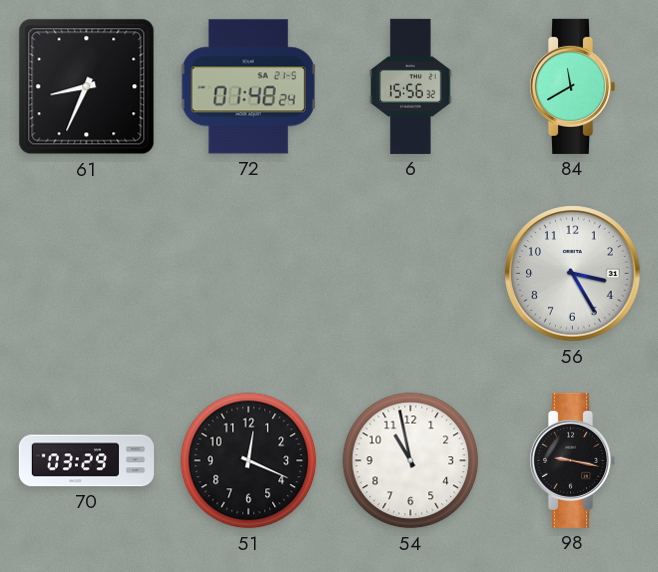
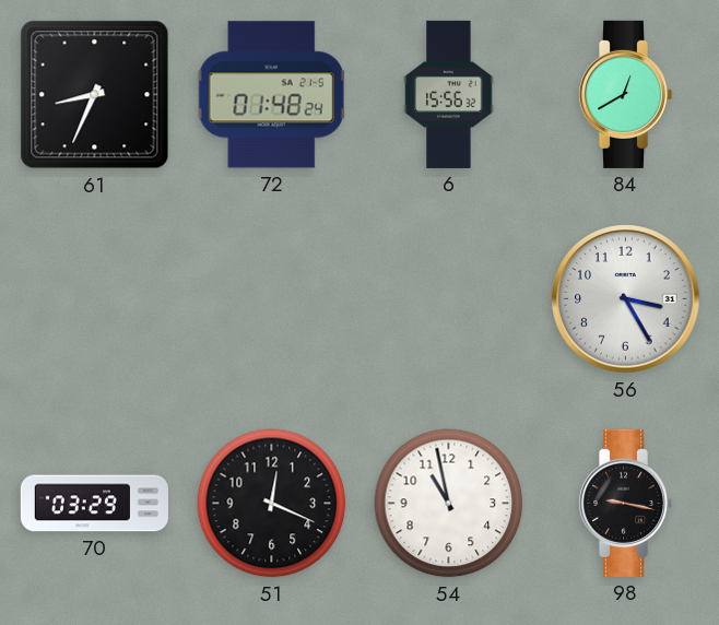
84: 11:40 -> 12:40 (626, 94)
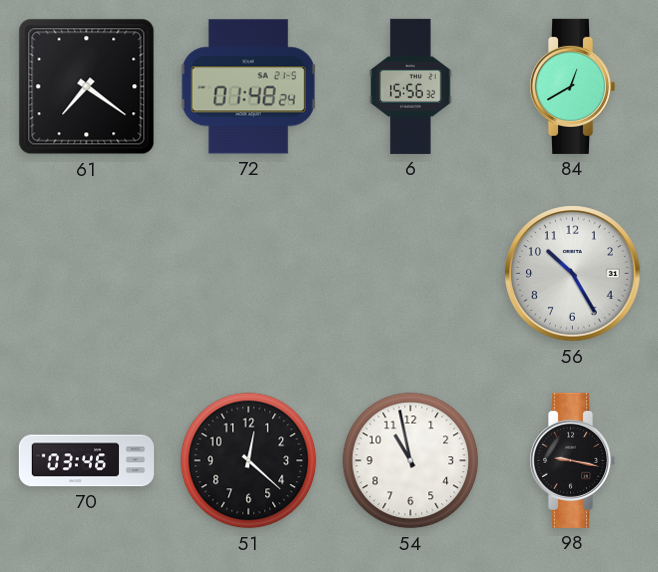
61: 8:34 -> 7:21 (87, 87)
56: 3:25 -> 10:25 (573, 274)
70: 03:29 -> 03:46 (86, 461)
51: 12:19 -> 12:22 (249, 461)
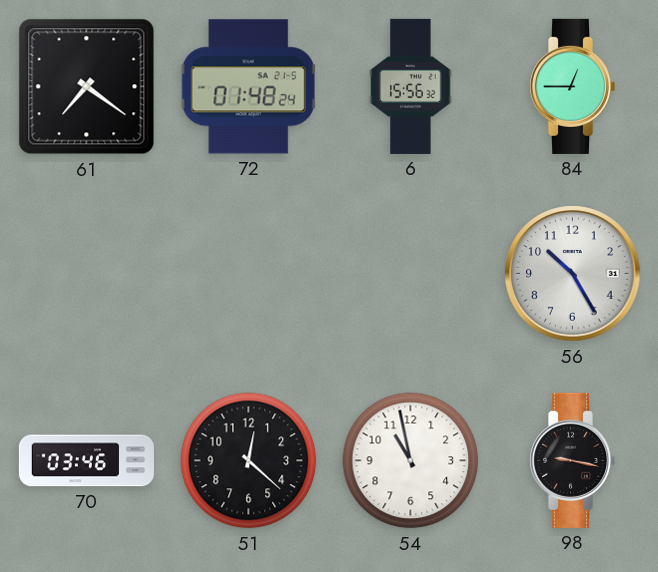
84: 12:40 -> 12:45 (573, 86)
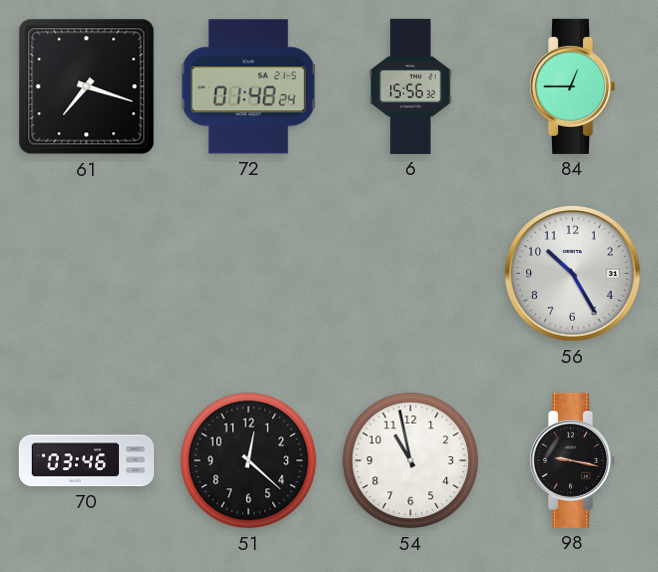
61: 7:21 -> 7:18 (87, 87)
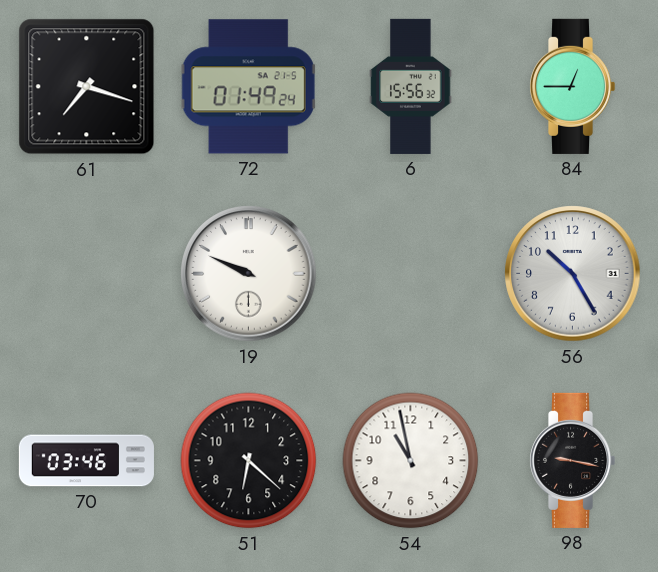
72: 01:48 -> 01:49 (249, 87)
19: none -> 9:49 (249, 274)
51: 12:22 -> 6:22 (249, 461)
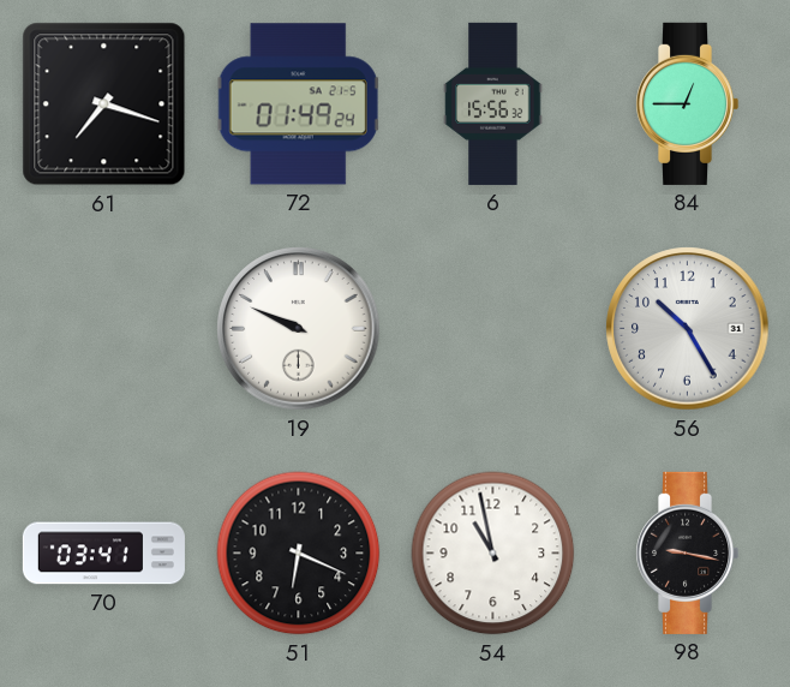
70: 03:46 -> 03:41 (103, 554)
51: 6:22 -> 6:19 (299, 554)
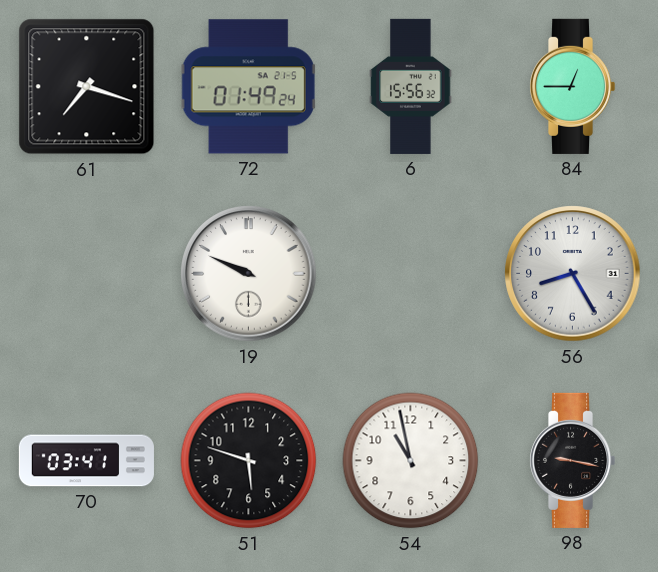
56: 10:25 -> 8:25 (573, 274)
51: 6:19 -> 5:48 (249, 461)
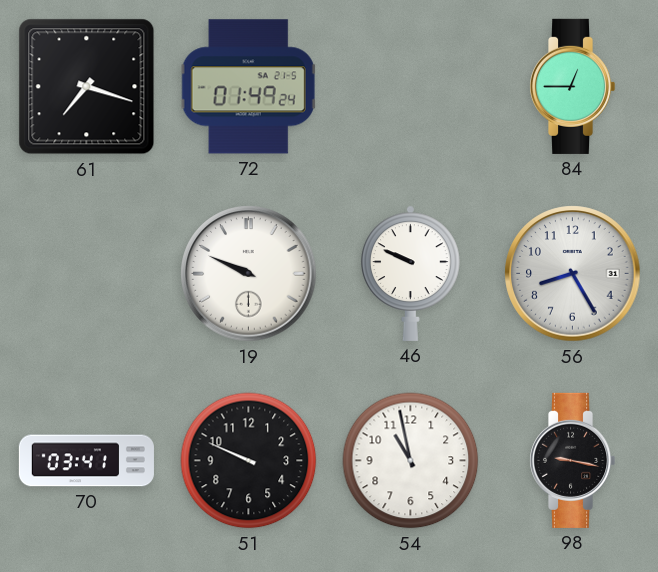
6: 15:56 -> none (411, 86)
46: none -> 9:49 (410, 273)
51: 5:48 -> 9:49 (249, 461)
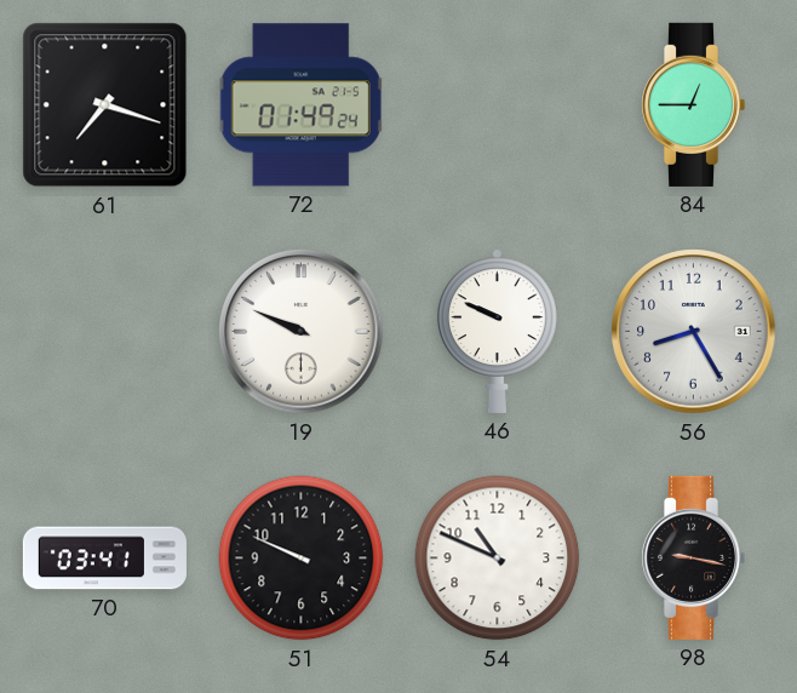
54: 10:58 -> 10:49 (498, 559)
